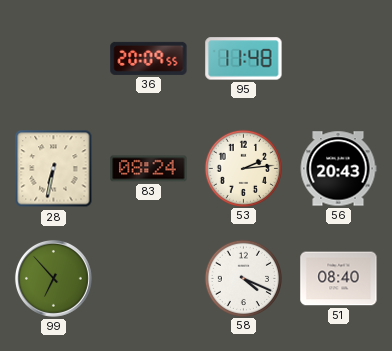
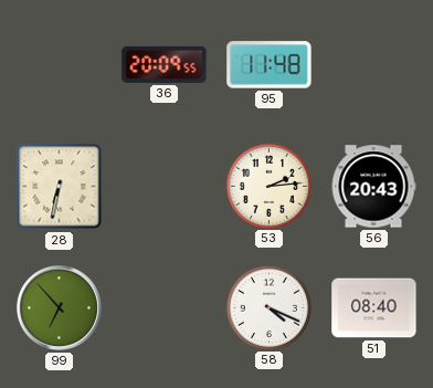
83: 08:24 -> none (149, 169)
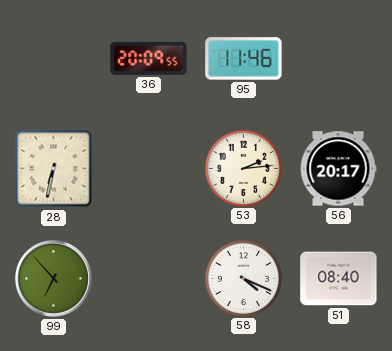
95: 11:48 -> 11:46 (244, 59)
56: 20:43 -> 20:17 (338, 169)
